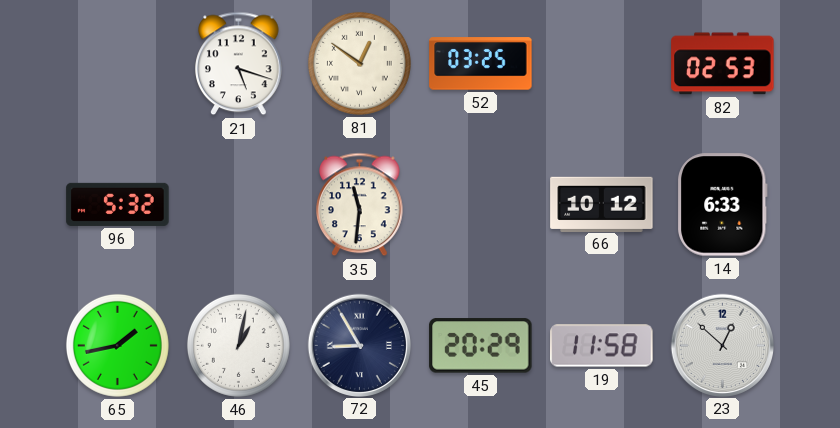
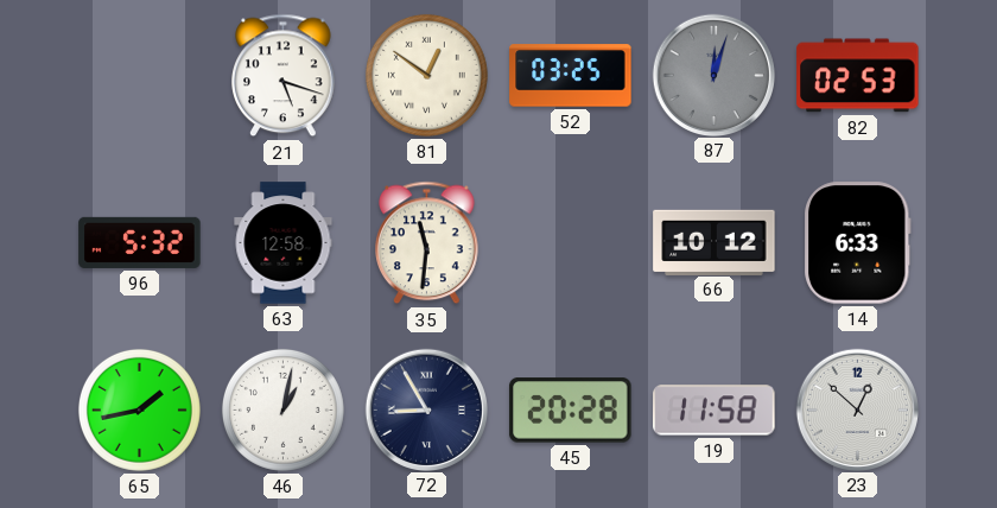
87: none -> 12:03 (713, 75)
63: none -> 12:58 (284, 243)
45: 20:29 -> 20:28 (571, 411)
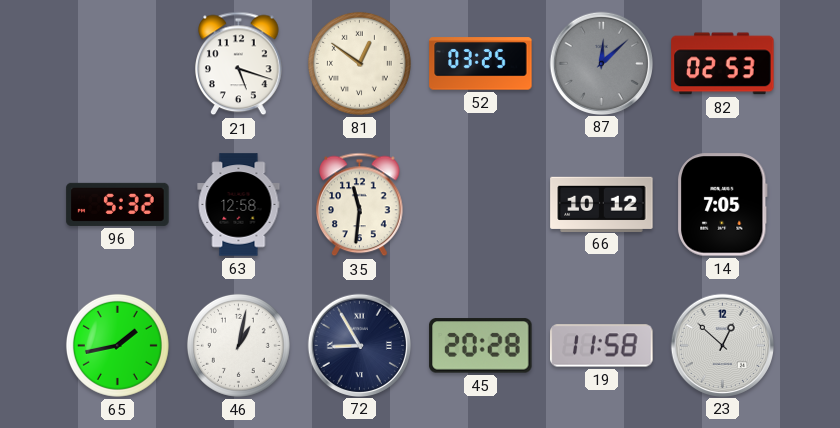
87: 12:03 -> 12:08 (601, 63)
14: 6:33 -> 7:05 (722, 205)
